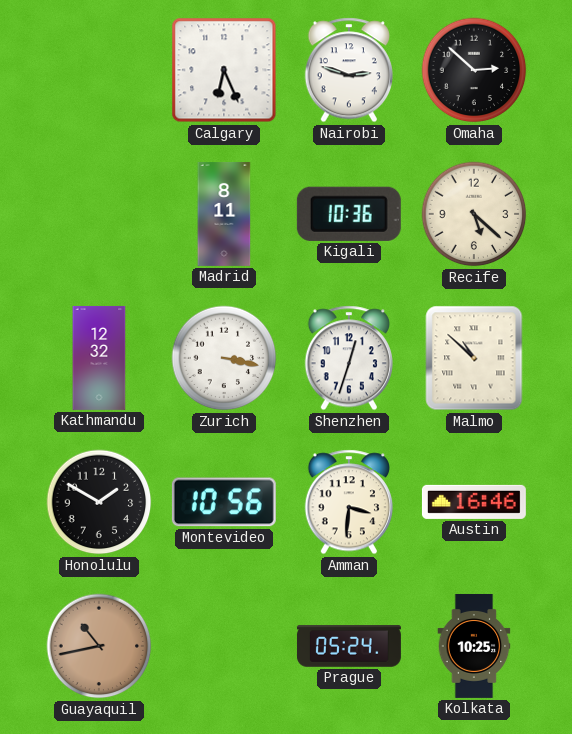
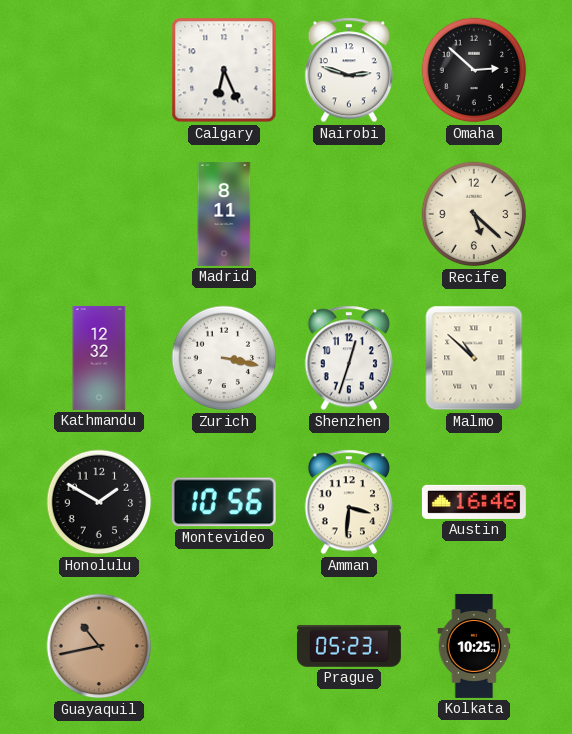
Kigali: 10:36 -> none (349, 214)
Prague: 05:24 -> 05:23 (349, 646)
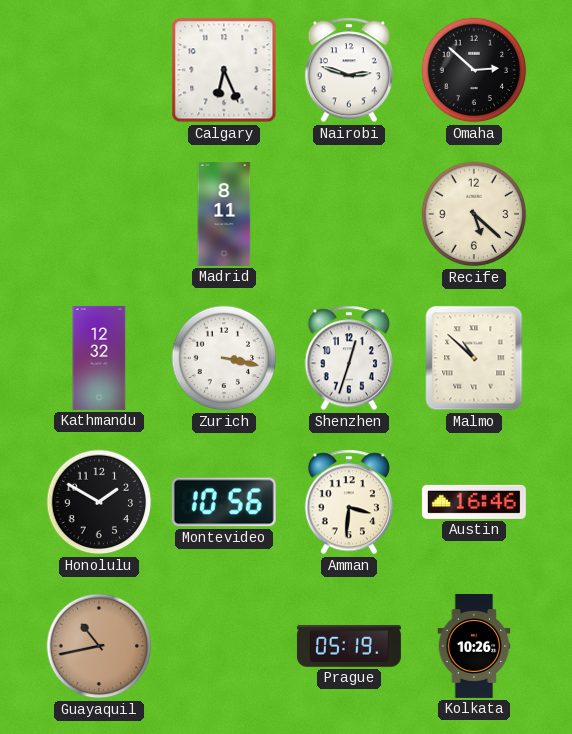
Prague: 05:23 -> 05:19 (349, 646)
Kolkata: 10:25 -> 10:26 (474, 646)
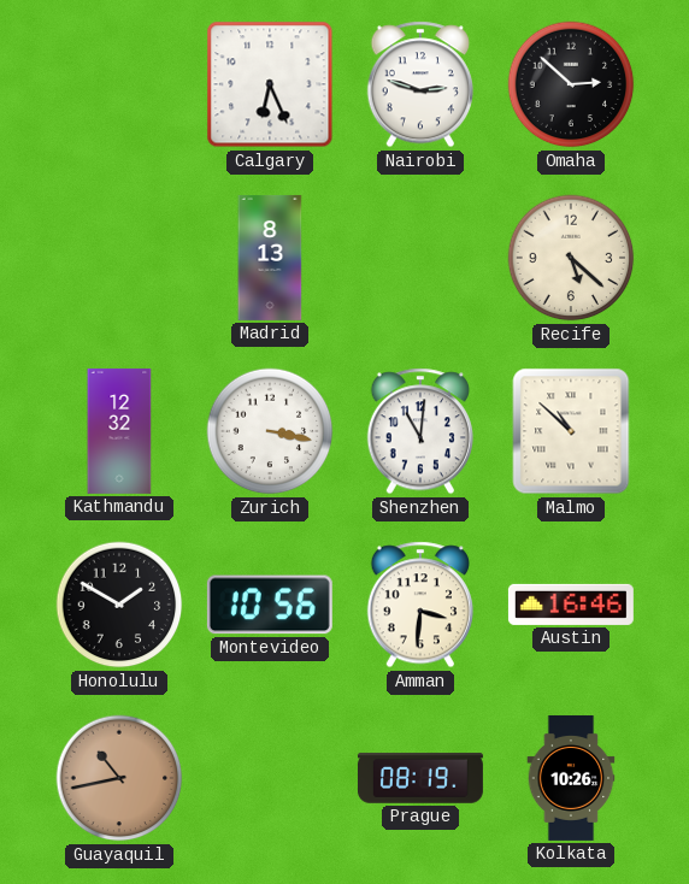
Madrid: 8:11 -> 8:13 (270, 258)
Shenzhen: 12:33 -> 11:01 (420, 431)
Prague: 05:19 -> 08:19 (420, 778)
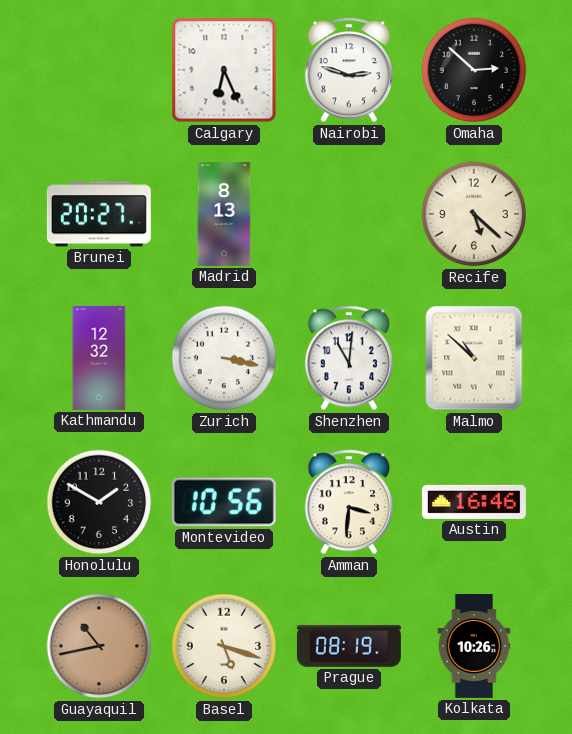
Brunei: none -> 20:27 (99, 214)
Basel: none -> 5:18 (224, 646)
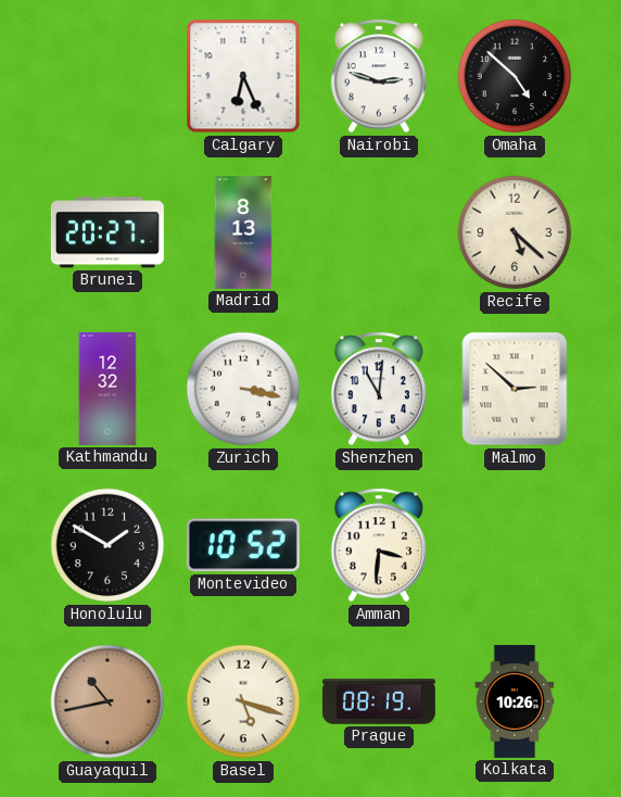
Omaha: 2:52 -> 4:52 (515, 76)
Malmo: 10:52 -> 2:52 (515, 389)
Montevideo: 10:56 -> 10:52 (243, 545)
Austin: 16:46 -> none (474, 502)
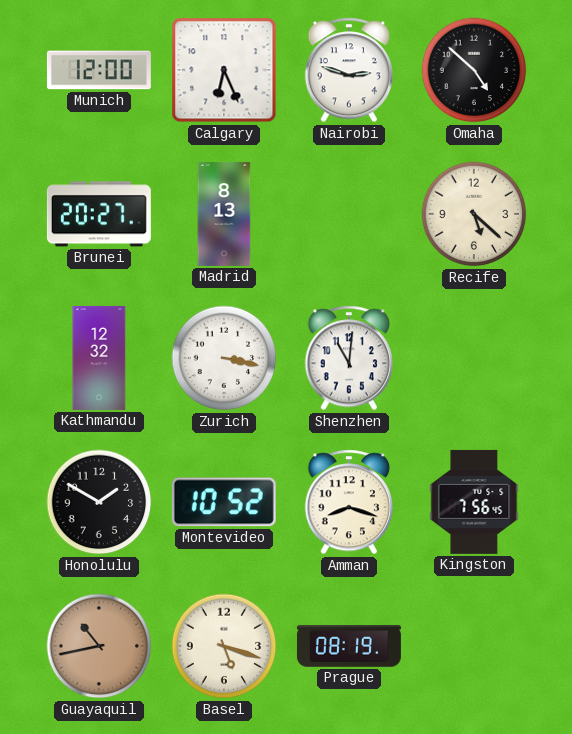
Munich: none -> 12:00 (99, 70)
Malmo: 2:52 -> none (515, 389)
Amman: 3:31 -> 8:18 (349, 502)
Kingston: none -> 7:56 (474, 502)
Kolkata: 10:26 -> none (515, 701)
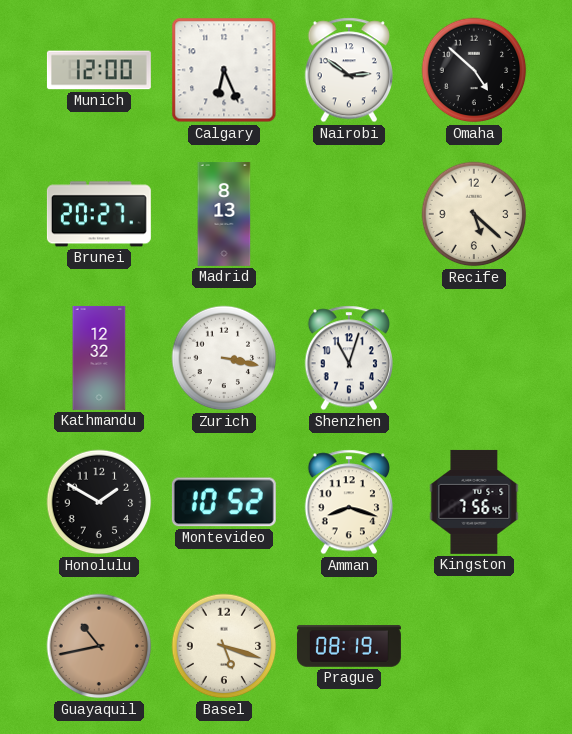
Nairobi: 2:48 -> 2:51 (349, 70)
Shenzhen: 11:01 -> 11:03 (349, 358)
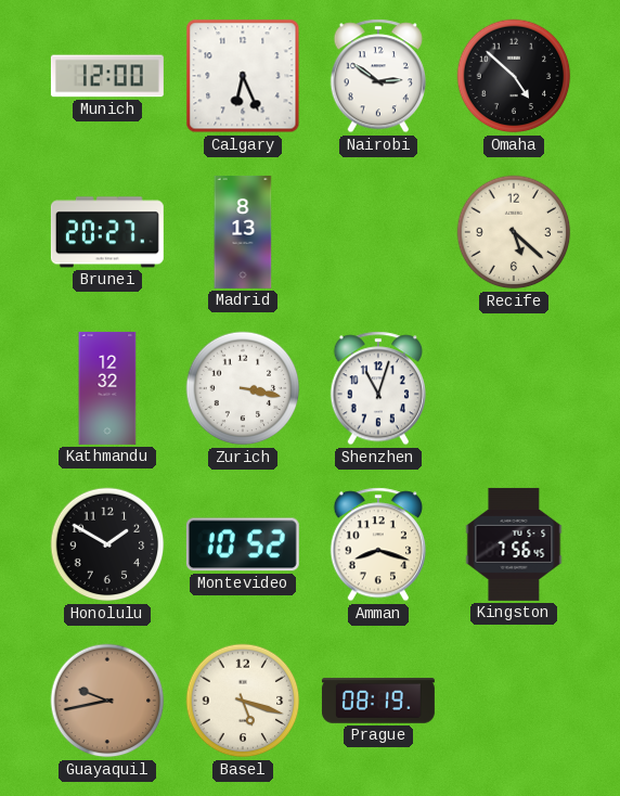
Guayaquil: 10:43 -> 9:43 (107, 701)
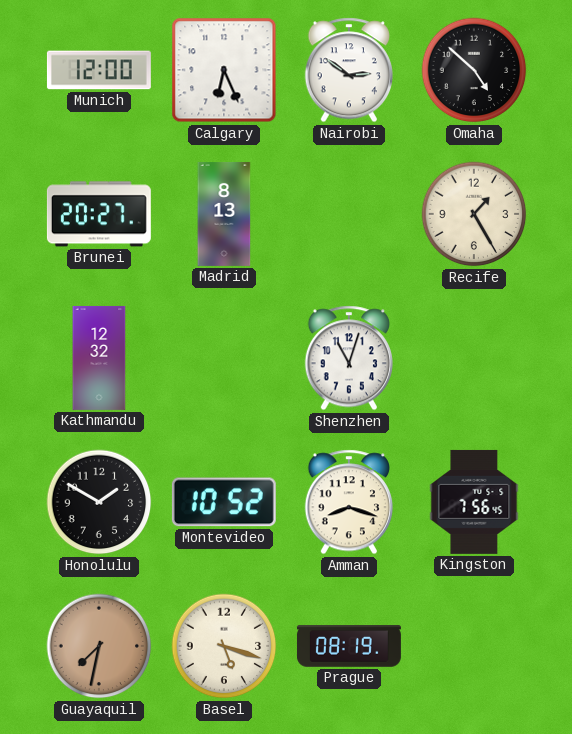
Recife: 5:22 -> 1:25 (474, 214)
Zurich: 3:17 -> none (243, 388)
Guayaquil: 9:43 -> 7:32 (99, 646)
